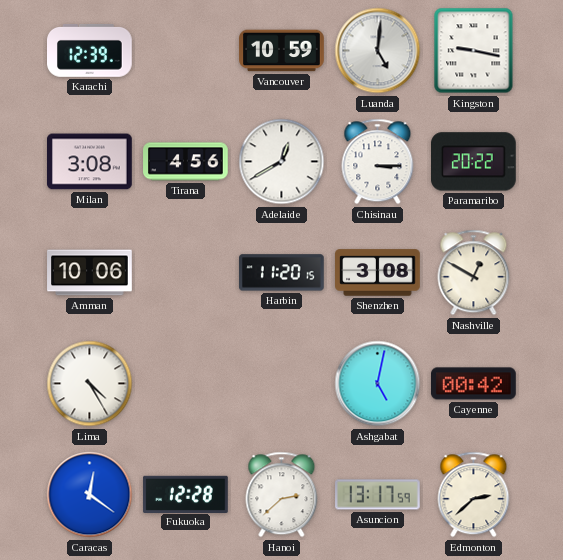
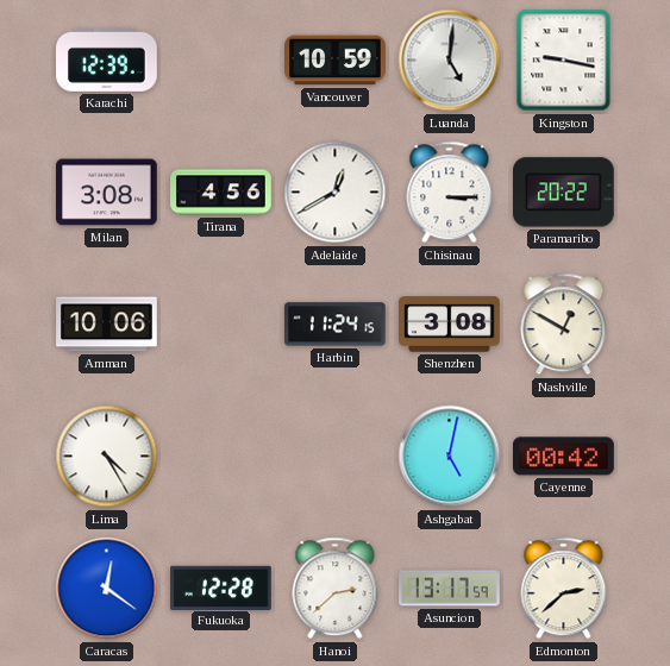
Harbin: 11:20 -> 11:24 (336, 325)
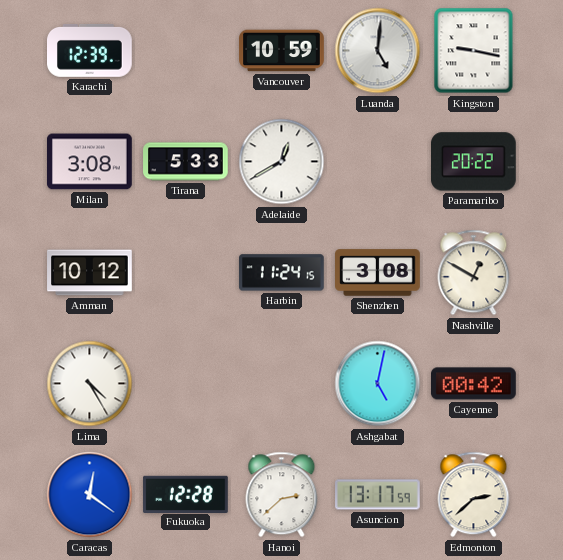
Tirana: 4:56 -> 5:33 (186, 162)
Chisinau: 3:15 -> none (450, 193)
Amman: 10:06 -> 10:12 (90, 273)
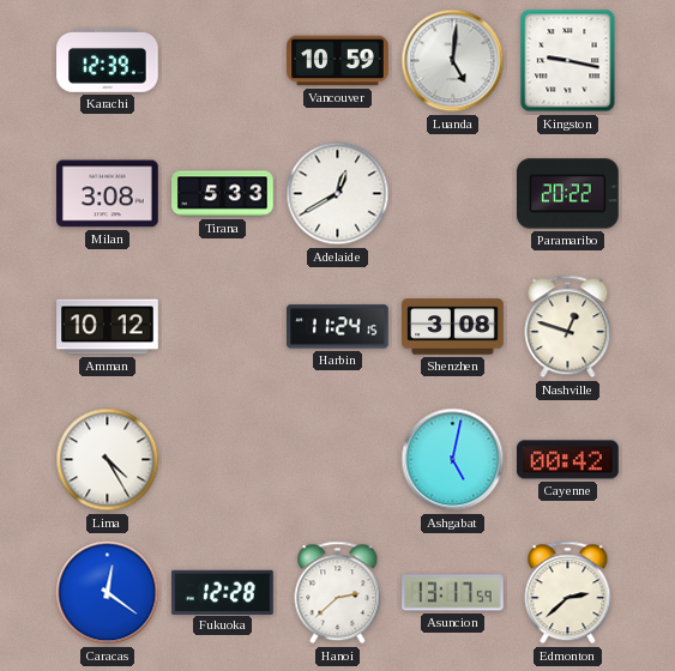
Nashville: 12:50 -> 12:48 (568, 327)
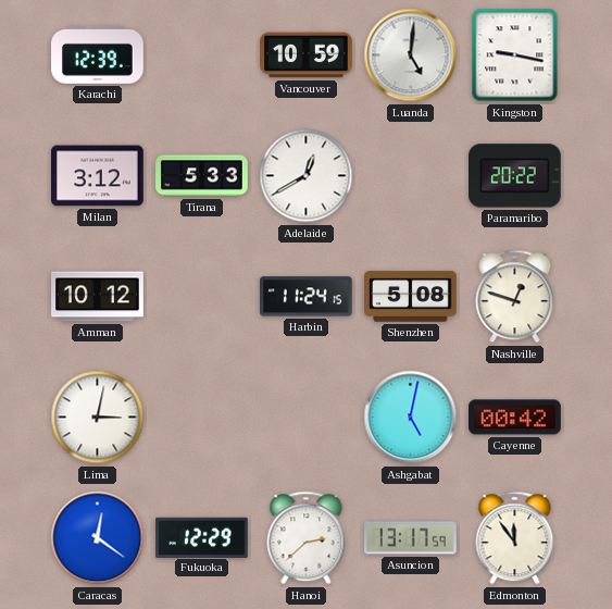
Milan: 3:08 -> 3:12 (98, 176)
Shenzhen: 3:08 -> 5:08 (411, 297)
Lima: 4:25 -> 3:02 (98, 418)
Fukuoka: 12:28 -> 12:29 (202, 537)
Edmonton: 2:38 -> 11:54 (515, 538)
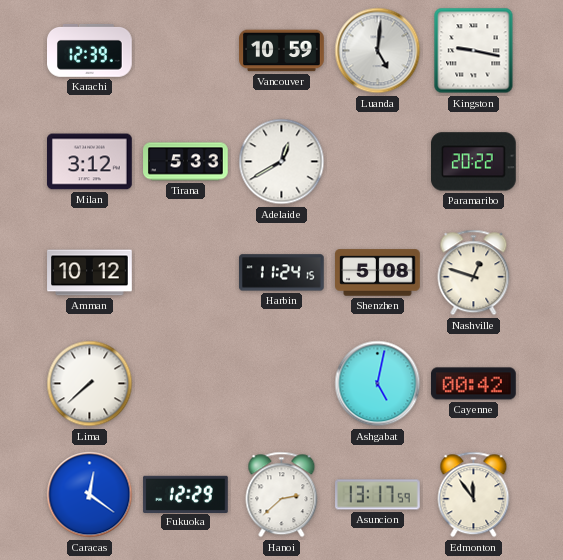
Lima: 3:02 -> 7:38 (90, 384)
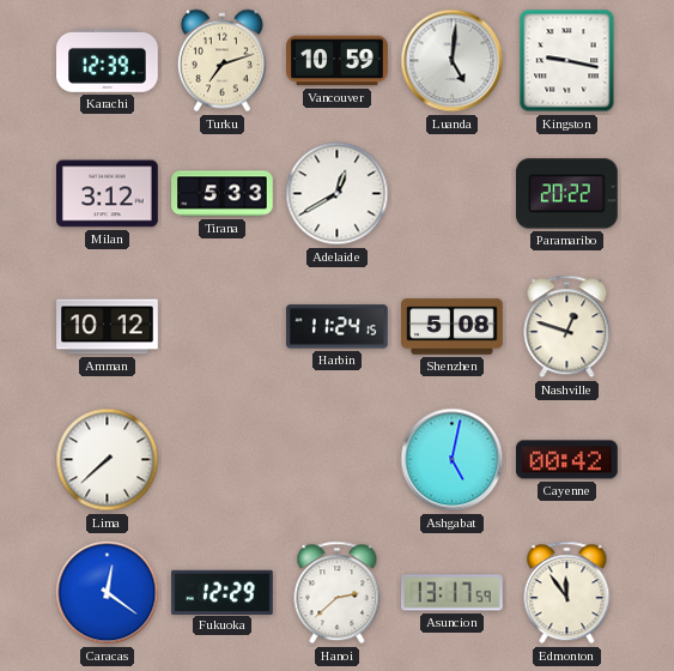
Turku: none -> 7:12 (221, 61)
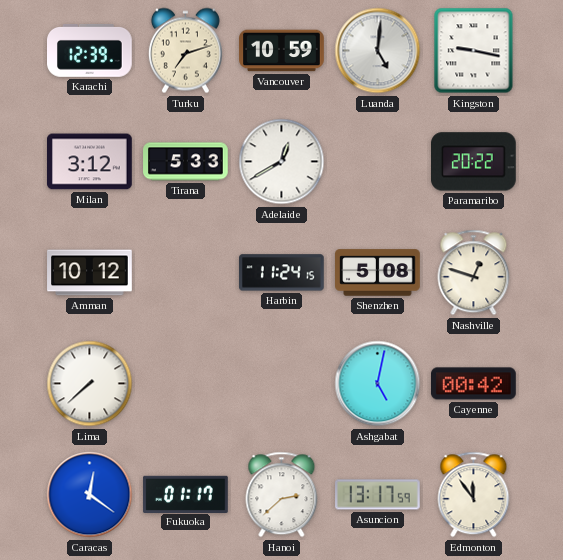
Fukuoka: 12:29 -> 01:17 (186, 494)
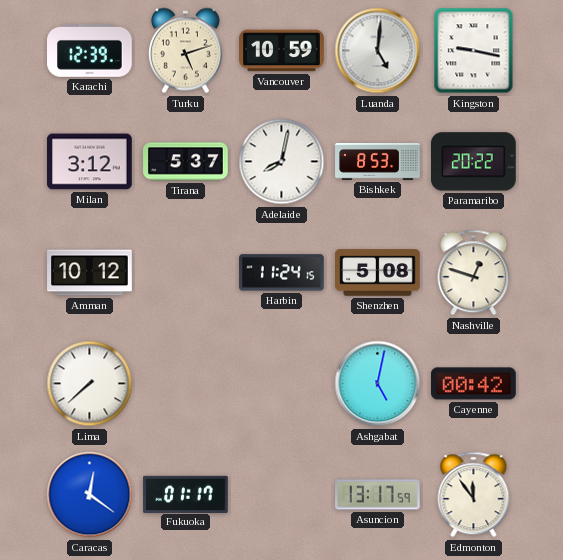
Turku: 7:12 -> 5:12 (185, 51)
Tirana: 5:33 -> 5:37 (186, 162)
Adelaide: 12:40 -> 8:02 (282, 162)
Bishkek: none -> 8:53 (378, 161)
Hanoi: 2:38 -> none (282, 495)
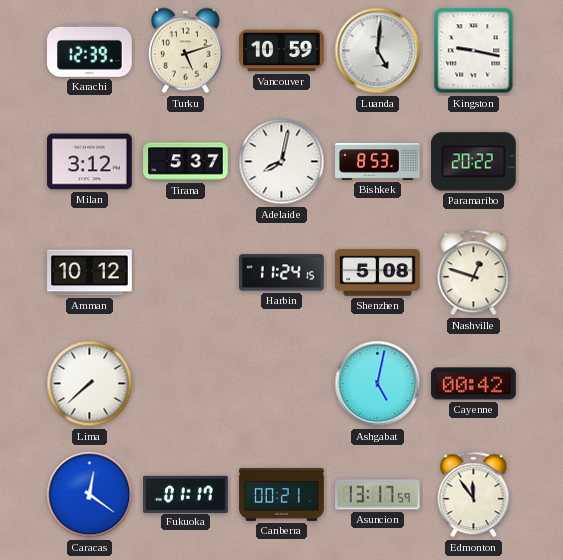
Canberra: none -> 00:21 (282, 494)
